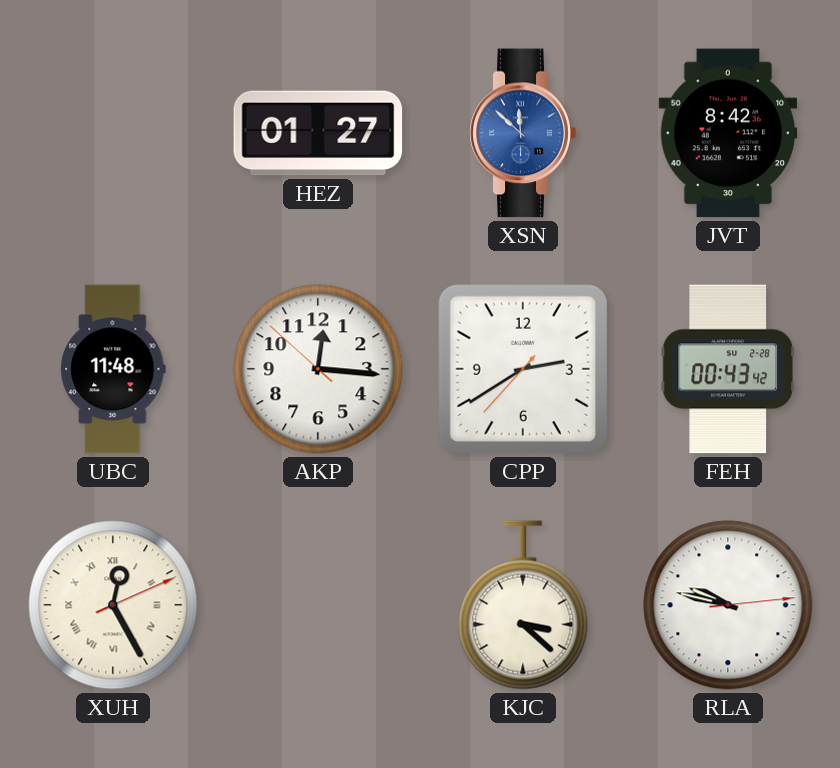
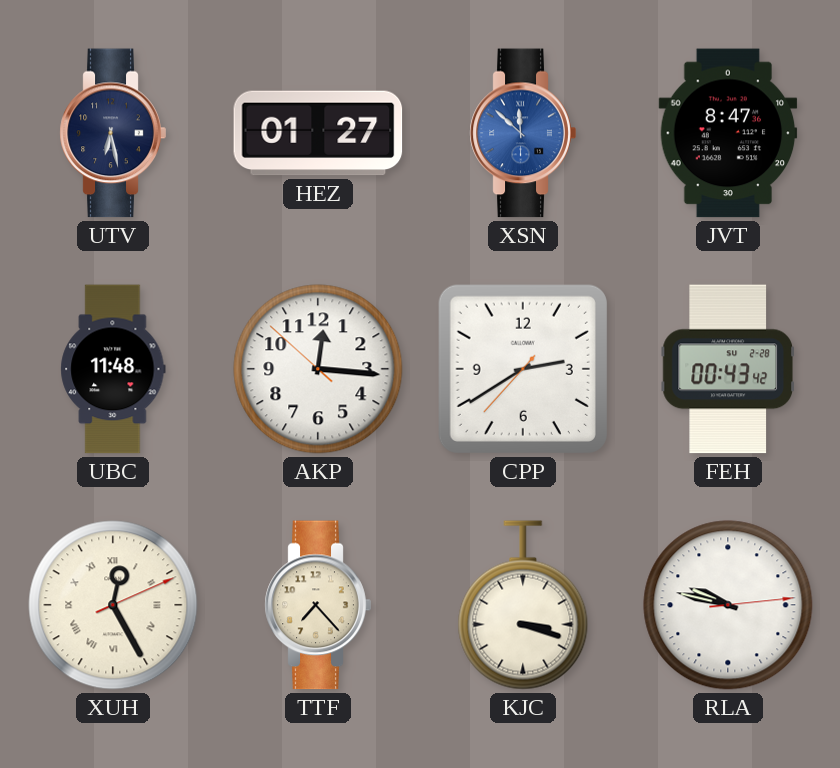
UTV: none -> 6:28 (113, 133)
JVT: 8:42 -> 8:47 (728, 133)
TTF: none -> 7:23 (318, 605)
KJC: 3:22 -> 3:18 (523, 605)
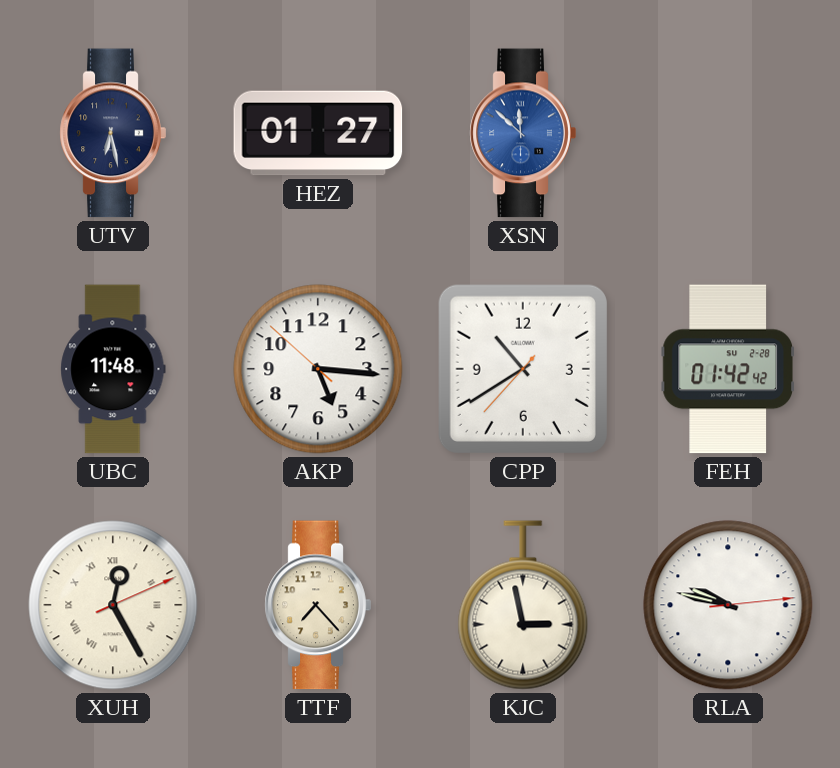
JVT: 8:47 -> none (728, 133)
AKP: 12:15 -> 5:15 (318, 369)
CPP: 2:39 -> 10:39 (523, 369)
FEH: 00:43 -> 01:42 (728, 369)
KJC: 3:18 -> 2:58 (523, 605)
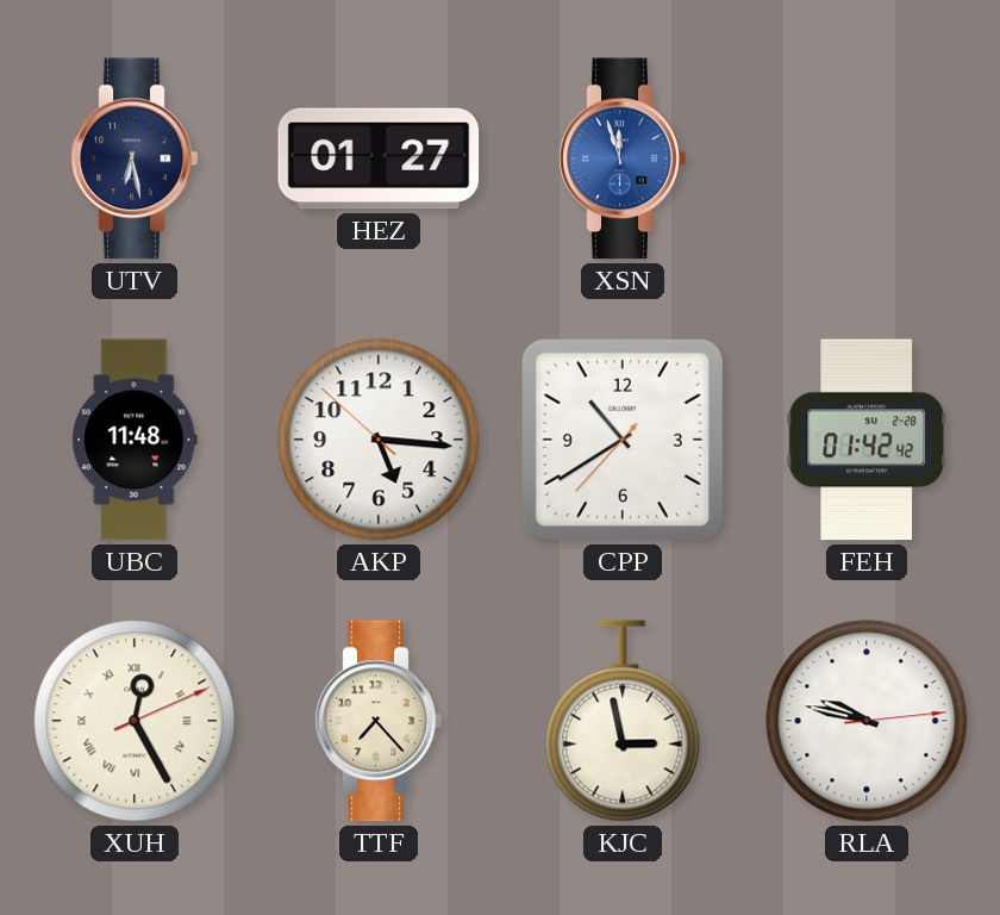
XSN: 11:52 -> 11:57 (623, 158)
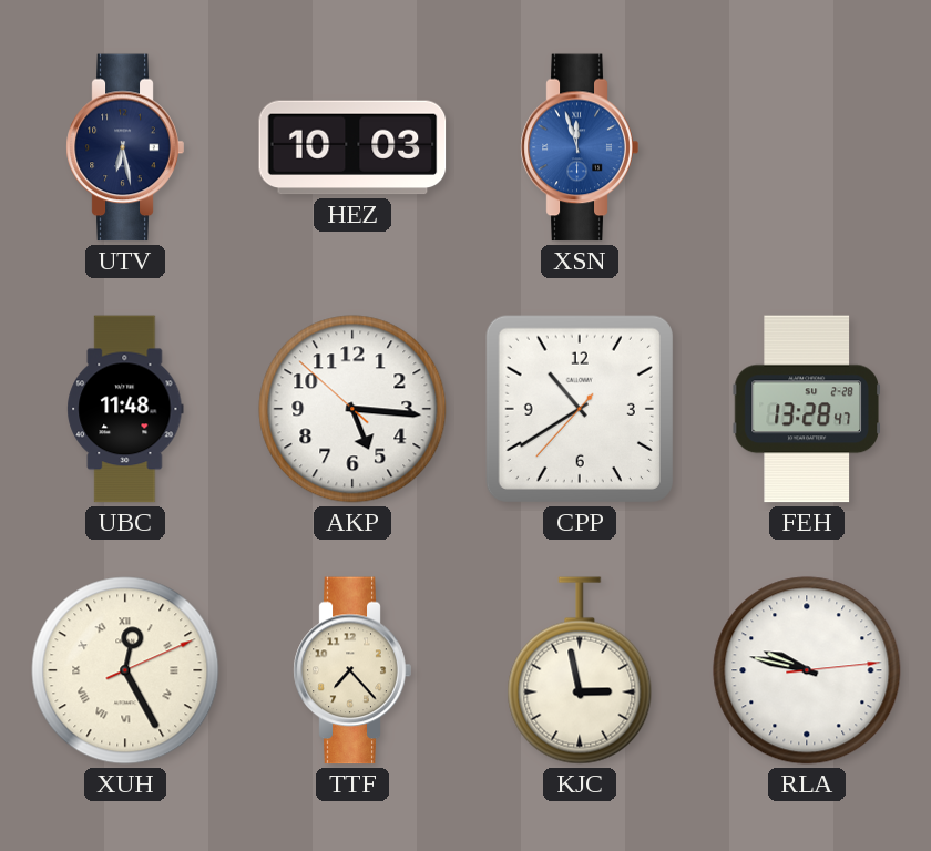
HEZ: 01:27 -> 10:03 (352, 147)
FEH: 01:42 -> 13:28 (807, 409)
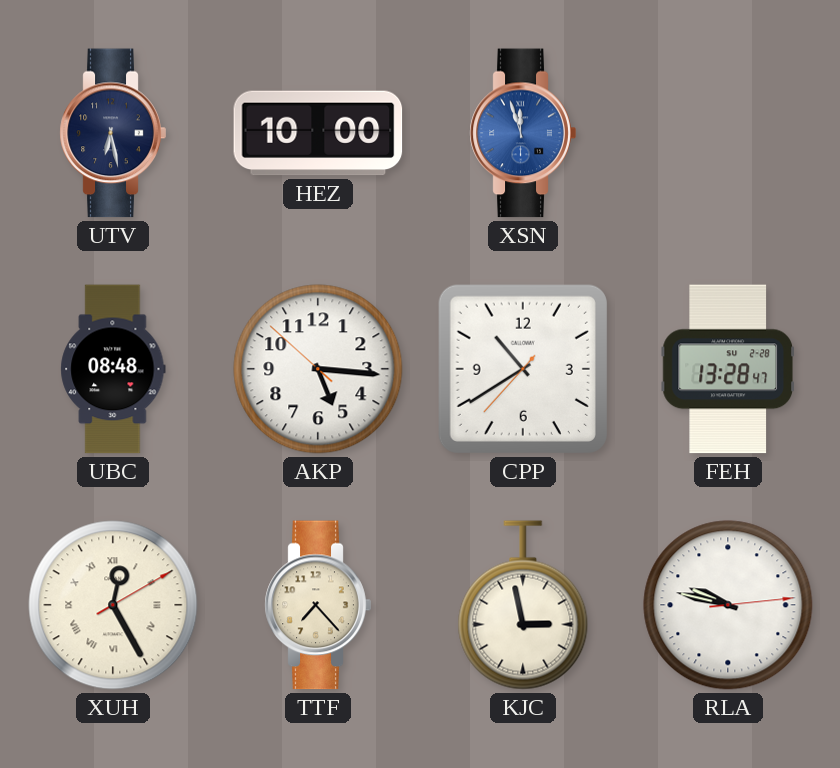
HEZ: 10:03 -> 10:00 (318, 133)
UBC: 11:48 -> 08:48 (113, 369)
XUH: 12:25:11 -> 12:25:10 (113, 605)
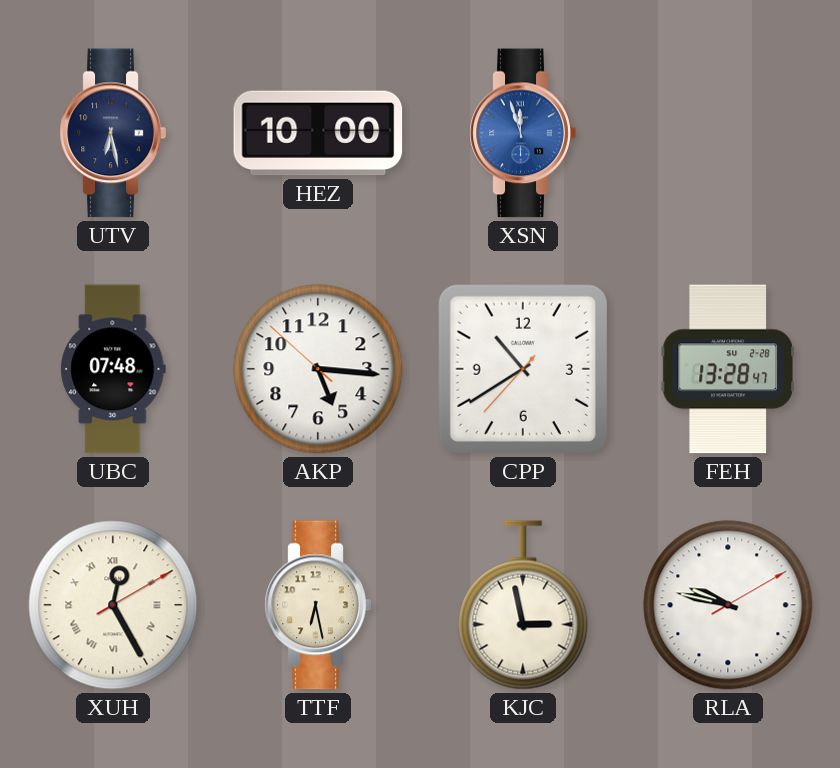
UBC: 08:48 -> 07:48 (113, 369)
TTF: 7:23 -> 6:28 (318, 605)
RLA: 9:47:14 -> 9:47:10 (728, 605)
